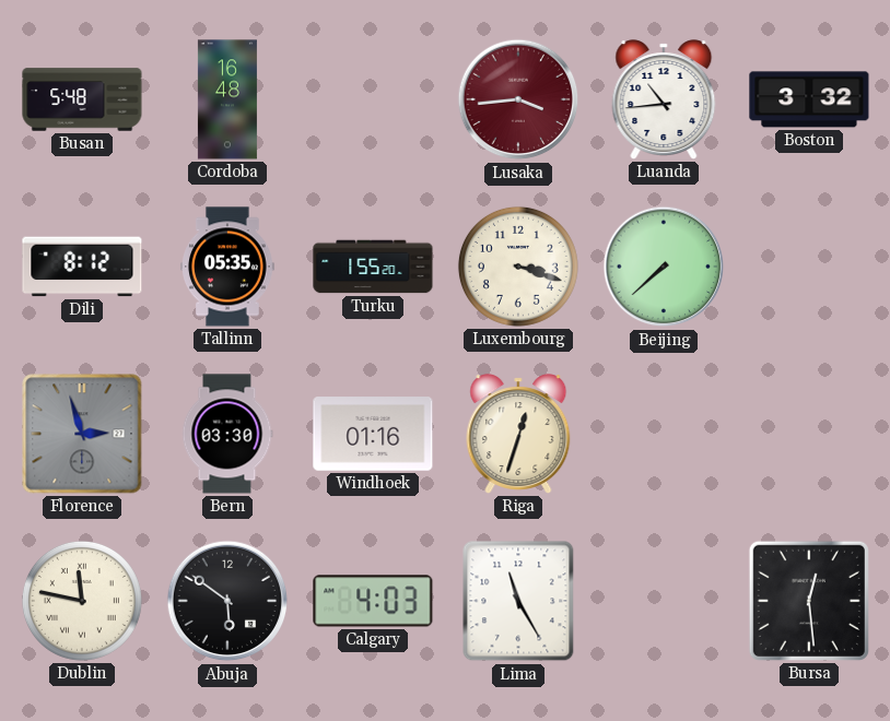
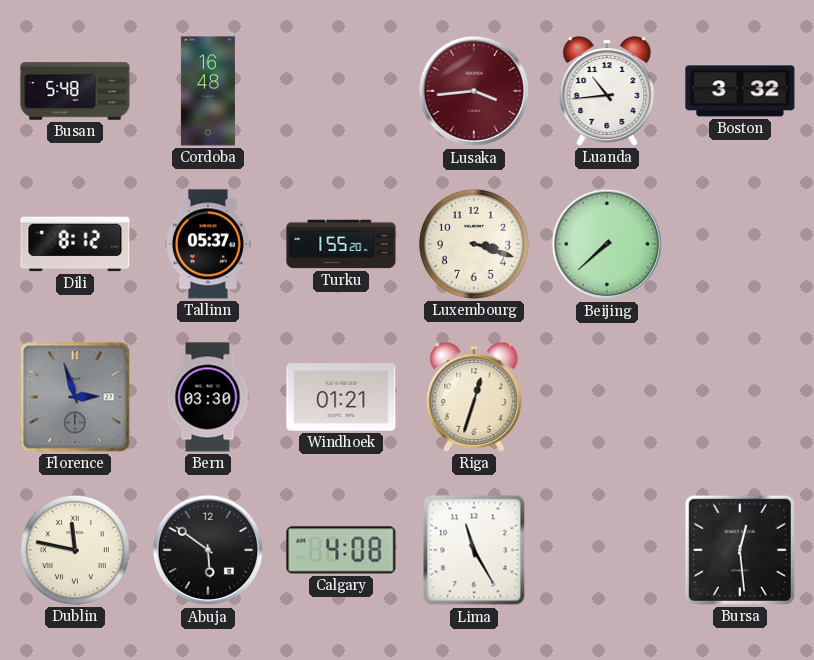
Tallinn: 05:35 -> 05:37 (209, 244)
Windhoek: 01:16 -> 01:21 (341, 397)
Calgary: 4:03 -> 4:08 (341, 550)
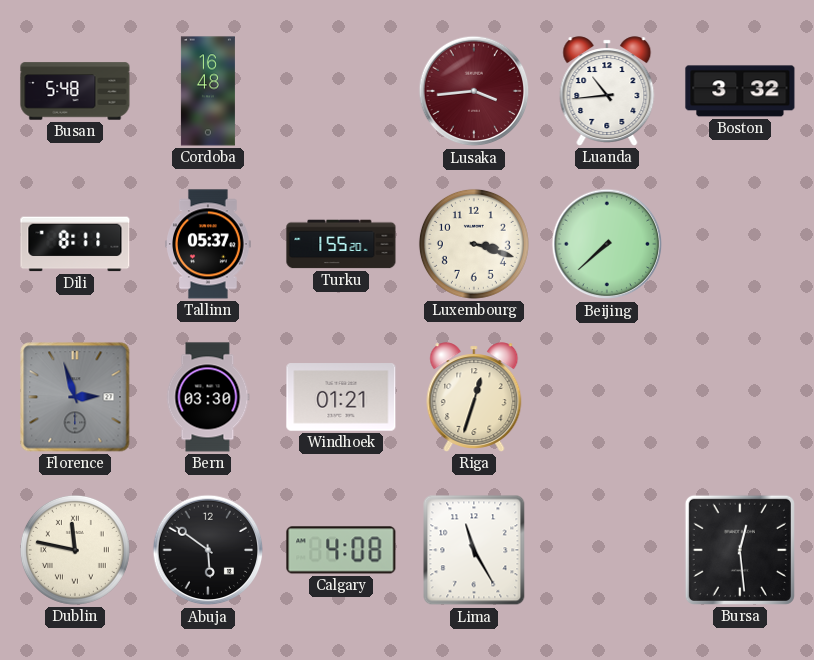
Dili: 8:12 -> 8:11 (75, 244)
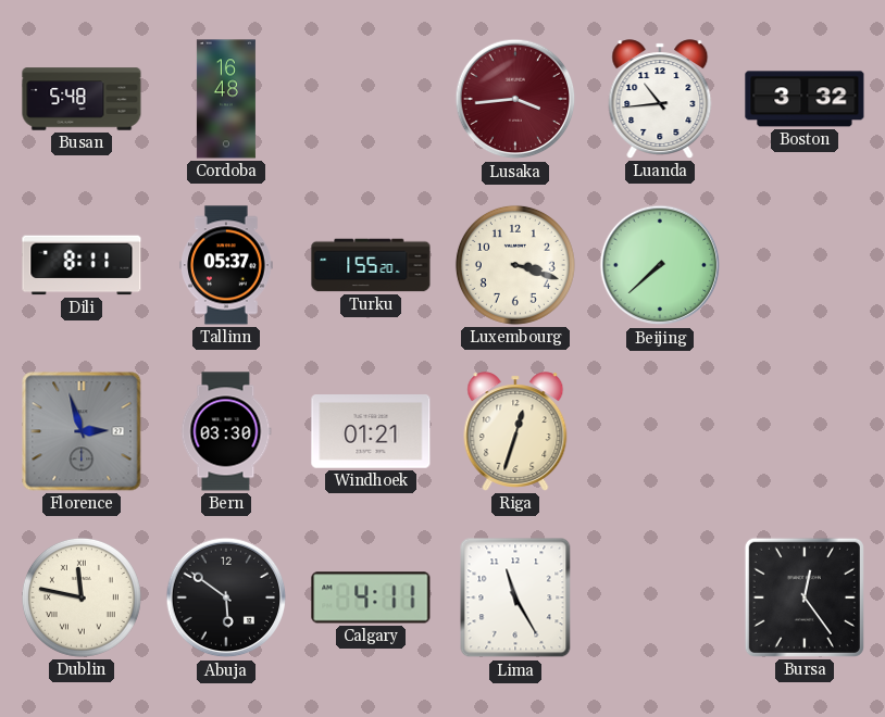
Calgary: 4:08 -> 4:11 (371, 597)
Bursa: 12:29 -> 12:24 (805, 597)
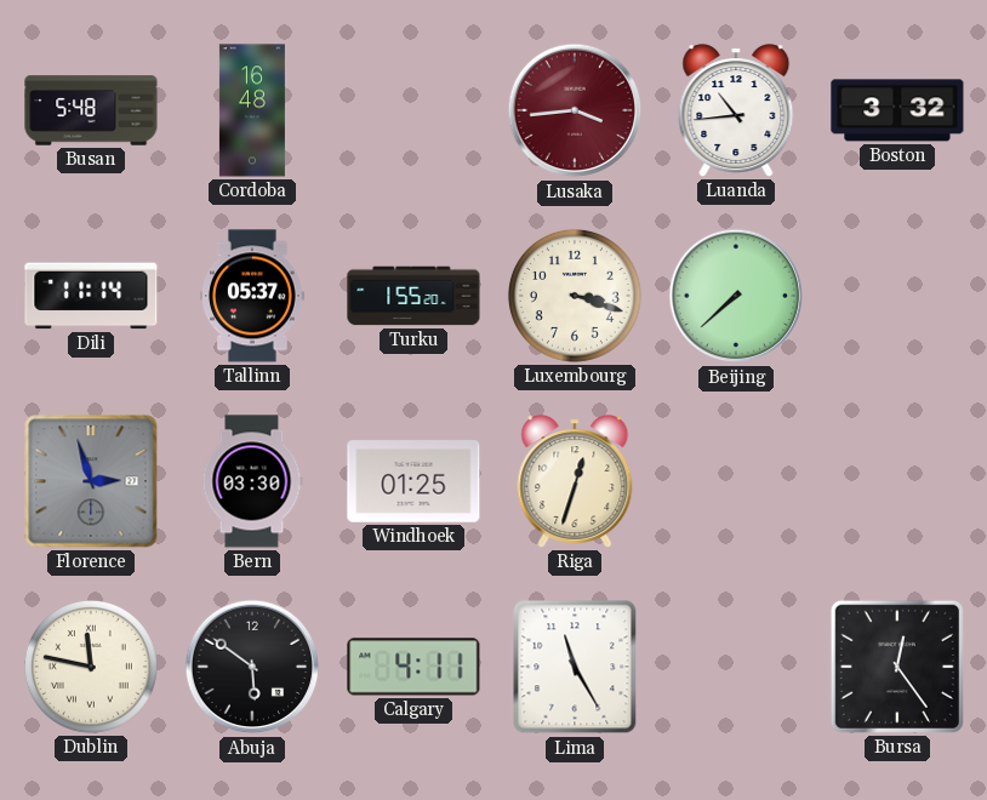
Dili: 8:11 -> 11:14 (91, 296)
Windhoek: 01:21 -> 01:25 (413, 481)
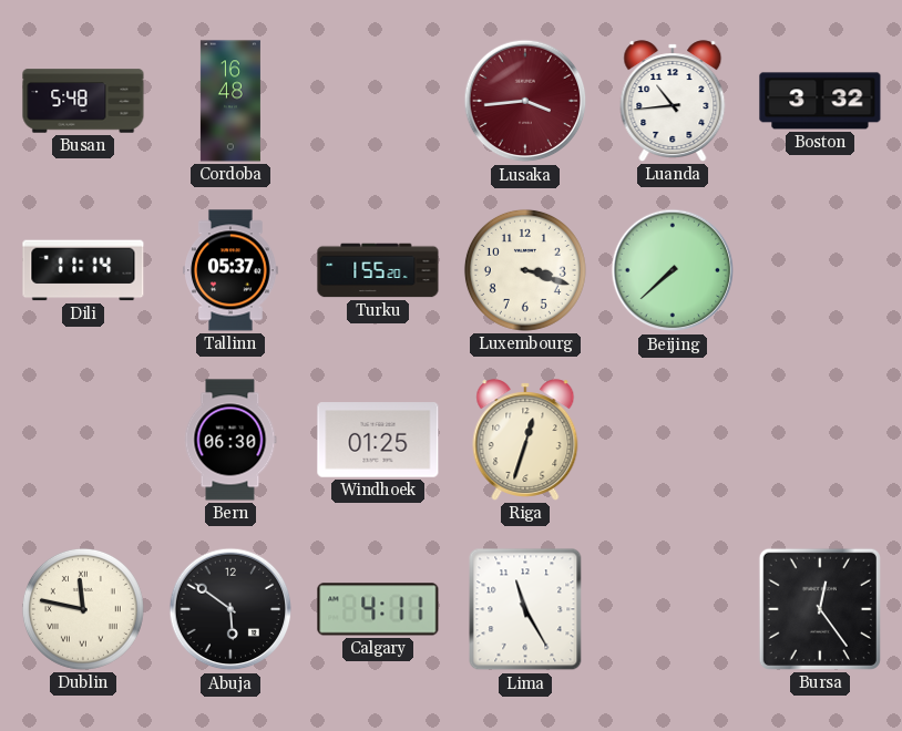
Florence: 2:57 -> none (91, 481)
Bern: 03:30 -> 06:30 (230, 440)
